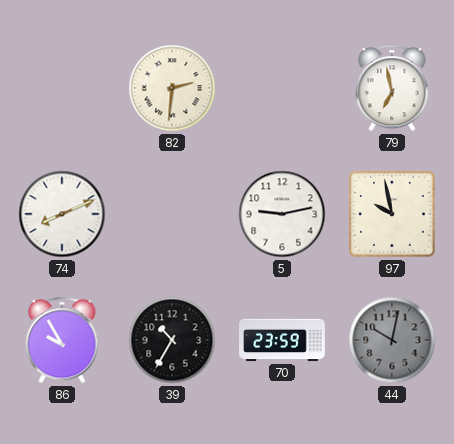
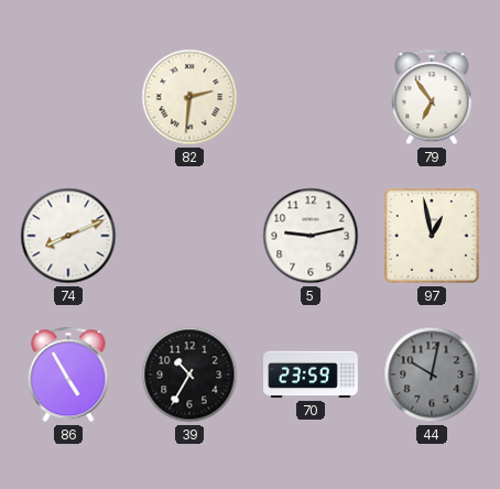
79: 6:58 -> 6:54 (432, 97)
97: 9:58 -> 12:58 (432, 236)
86: 9:55 -> 4:55 (68, 374)
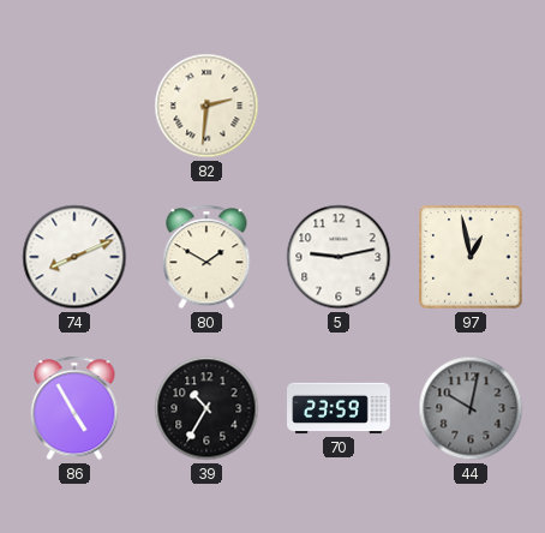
79: 6:54 -> none (432, 97)
80: none -> 1:50 (206, 257)
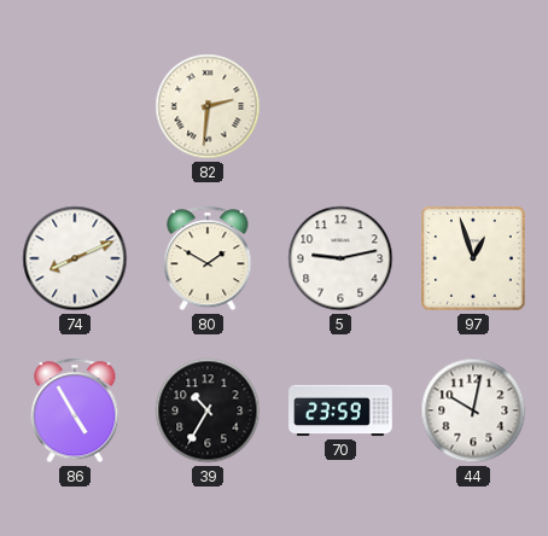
97: 12:58 -> 12:57 (473, 258)
44 dial: grey -> white (473, 410)
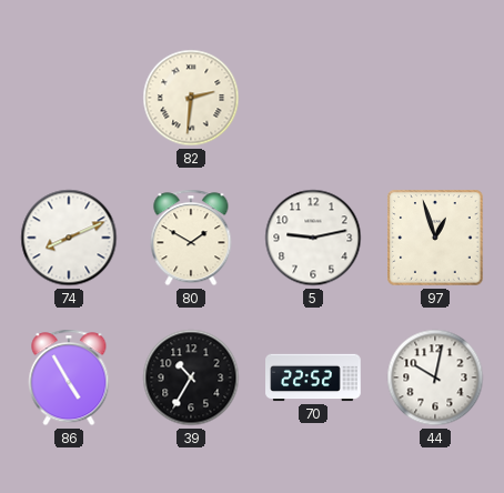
70: 23:59 -> 22:52 (313, 378)
